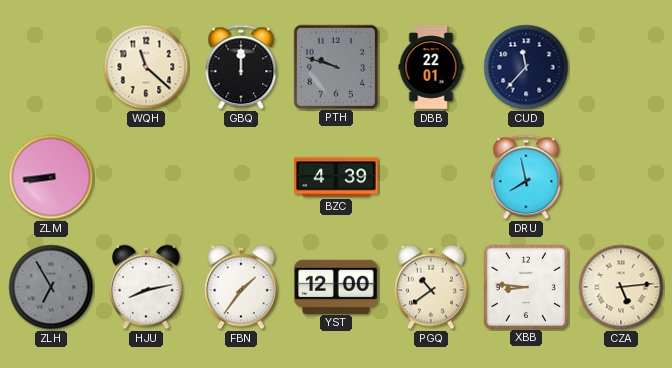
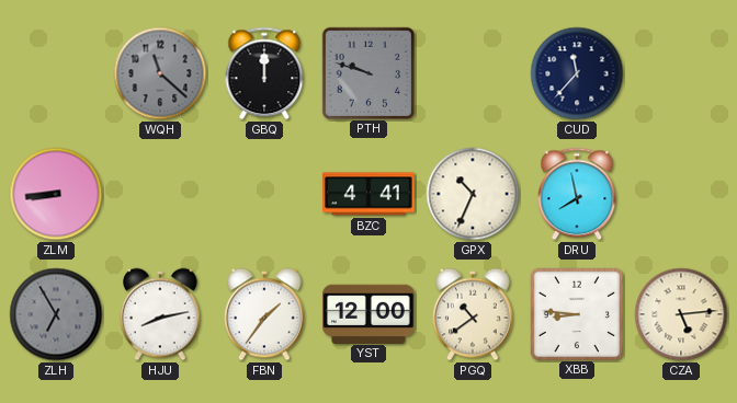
WQH dial: cream -> grey (160, 73)
DBB: 22:01 -> none (431, 67)
BZC: 4:39 -> 4:41 (368, 194)
GPX: none -> 10:34 (473, 194)
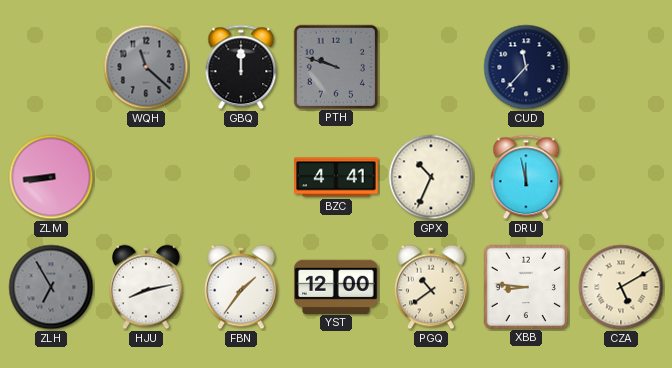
DRU: 7:58 -> 11:58 (526, 177)
CZA: 5:14 -> 5:10 (621, 287)
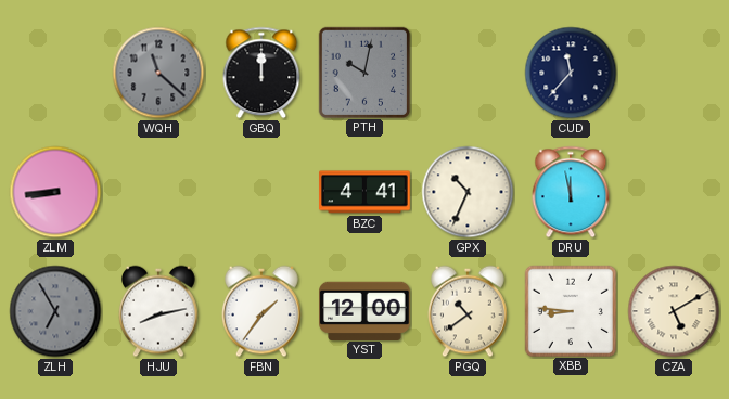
PTH: 9:48 -> 10:02 (363, 72)
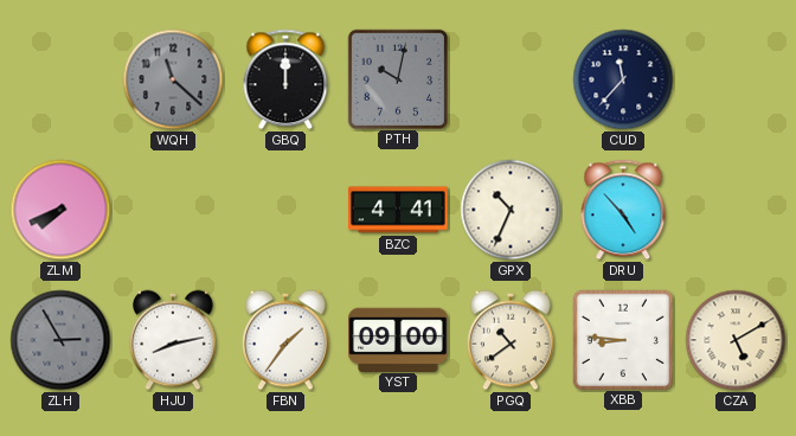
ZLM: 8:44 -> 7:41 (60, 210)
DRU: 11:58 -> 4:53 (623, 210)
ZLH: 6:55 -> 2:55 (60, 340)
YST: 12:00 -> 09:00 (399, 339)
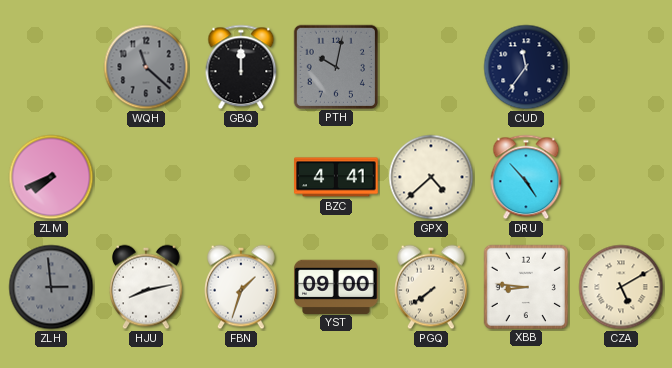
CUD: 11:37 -> 11:36 (526, 67)
GPX: 10:34 -> 4:38 (431, 177)
ZLH: 2:55 -> 2:59 (51, 287)
FBN: 1:36 -> 1:33 (242, 287)
PGQ: 10:39 -> 7:39 (432, 287)
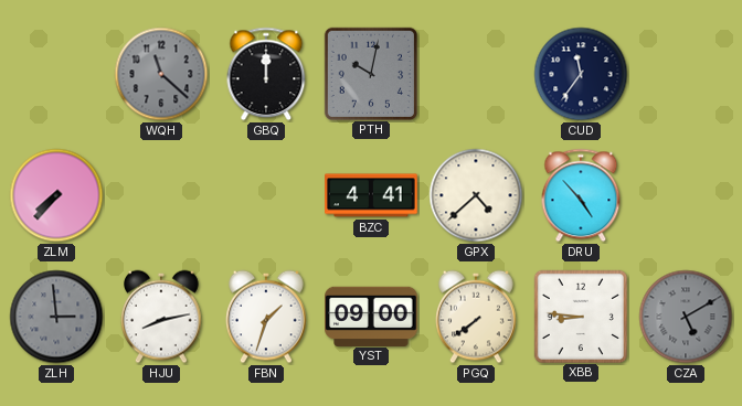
ZLM: 7:41 -> 7:37 (56, 195)
CZA dial: cream -> grey (686, 317)
